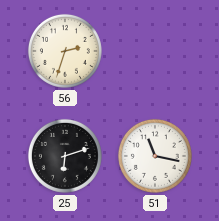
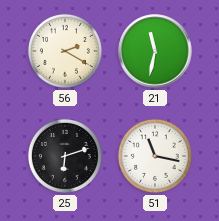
56: 2:33 -> 2:20 (65, 51)
21: none -> 11:32 (155, 51)
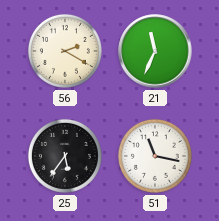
21: 11:32 -> 11:34 (155, 51)
25: 6:12 -> 5:36 (65, 156)
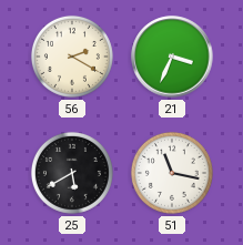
21: 11:34 -> 3:34 (172, 57)
25: 5:36 -> 5:40 (72, 173)
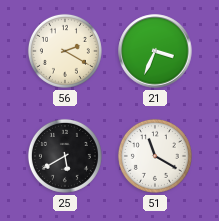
51: 11:17 -> 11:20 (155, 156)
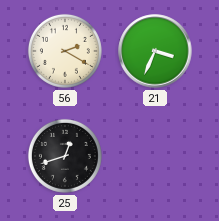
25: 5:40 -> 12:42 (65, 156)
51: 11:20 -> none (155, 156)
